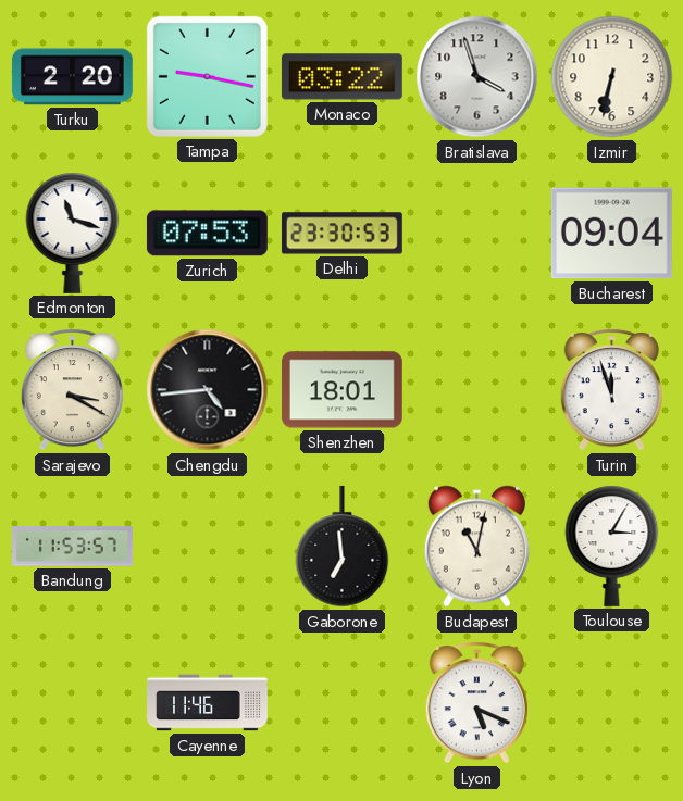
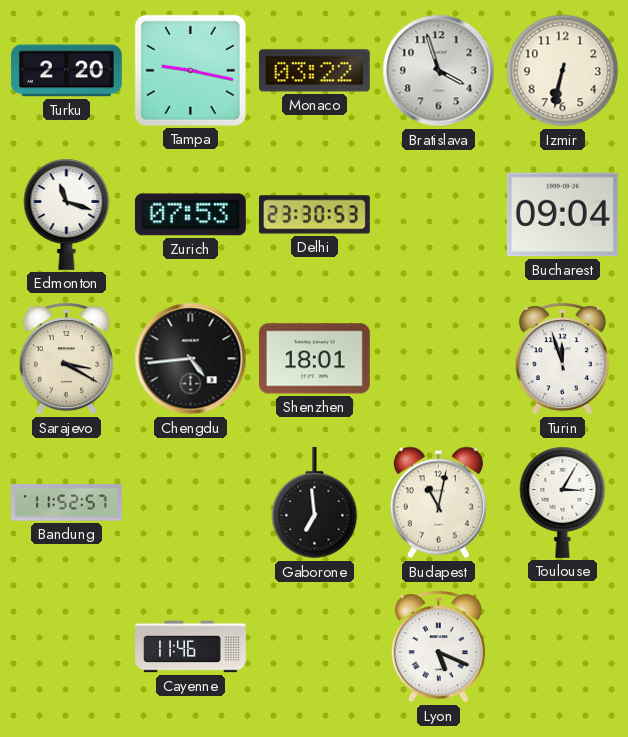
Bandung: 11:53 -> 11:52 (67, 503)
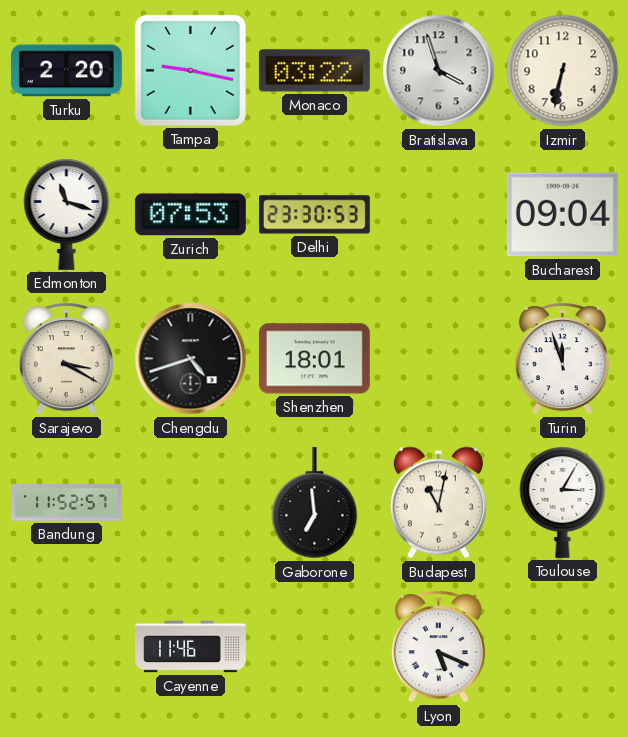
Chengdu: 4:44 -> 4:42 (191, 359)
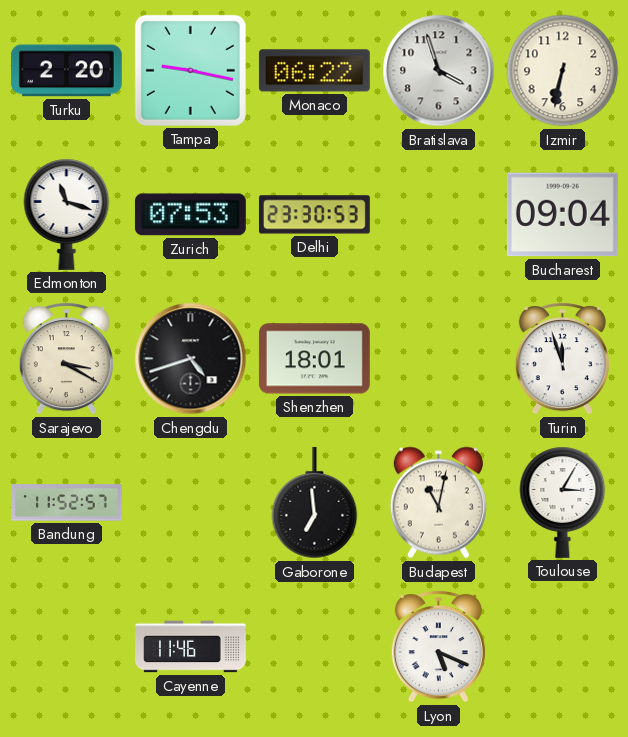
Monaco: 03:22 -> 06:22 (314, 71)
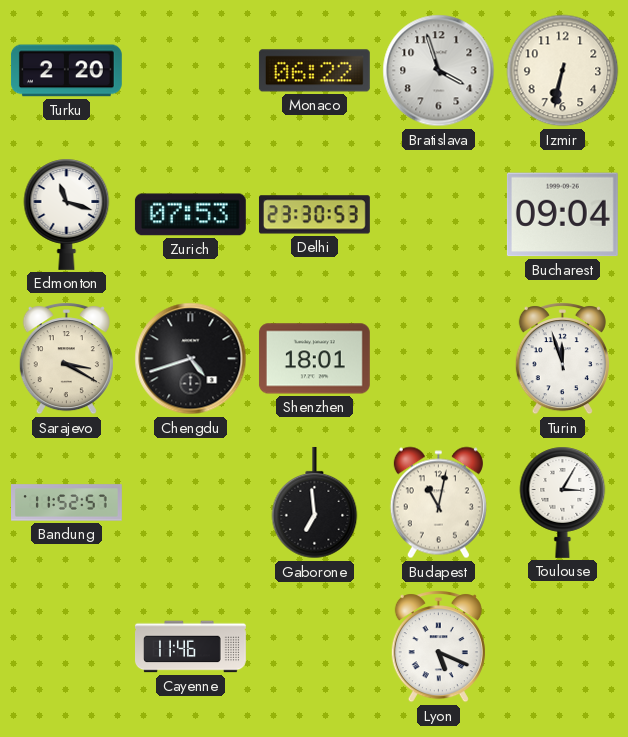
Tampa: 9:17 -> none (190, 70)
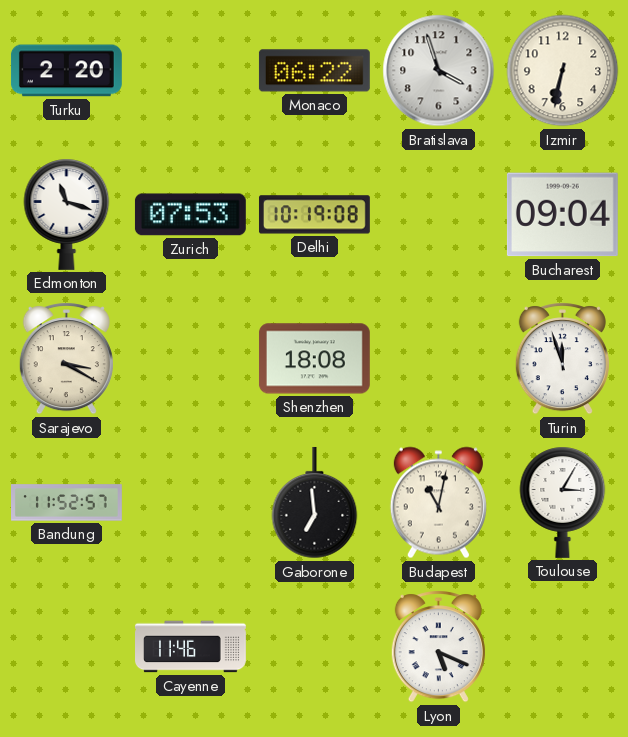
Delhi: 23:30 -> 10:19 (314, 215)
Chengdu: 4:42 -> none (191, 359)
Shenzhen: 18:01 -> 18:08 (314, 359)
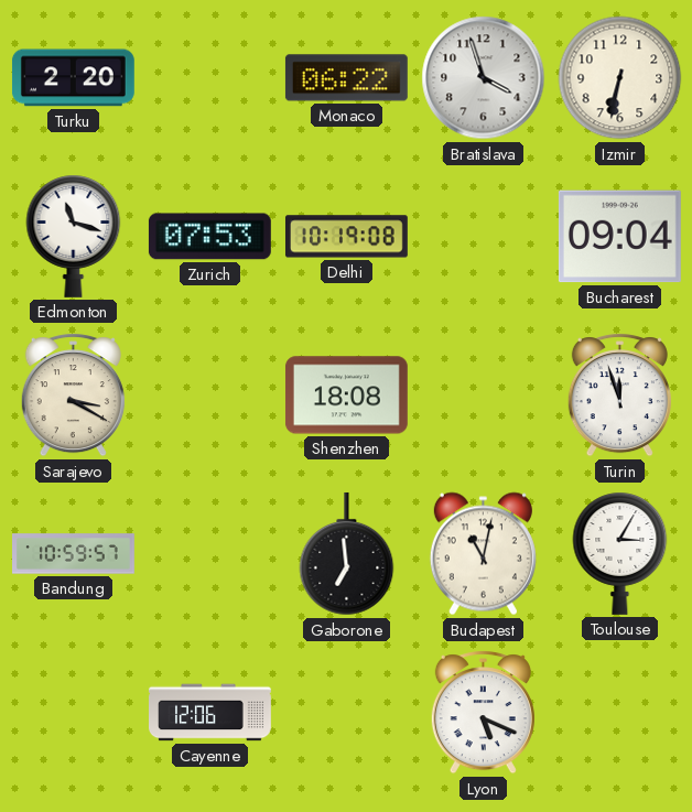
Bandung: 11:52 -> 10:59 (74, 554)
Cayenne: 11:46 -> 12:06 (210, 713)
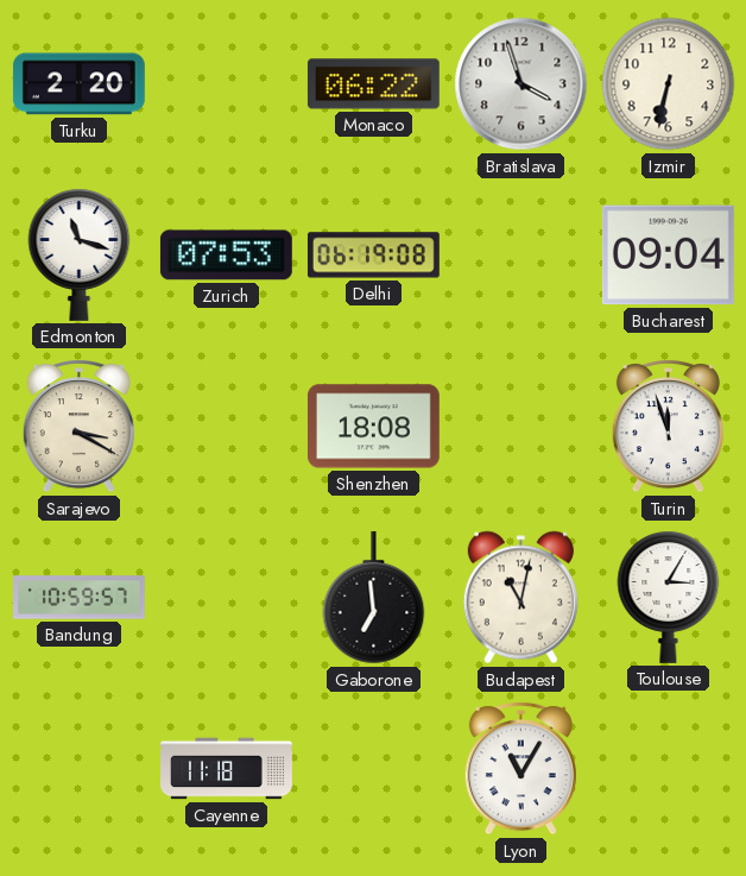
Delhi: 10:19 -> 06:19 (373, 256)
Cayenne: 12:06 -> 11:18 (227, 769)
Lyon: 5:19 -> 11:05 (520, 769)
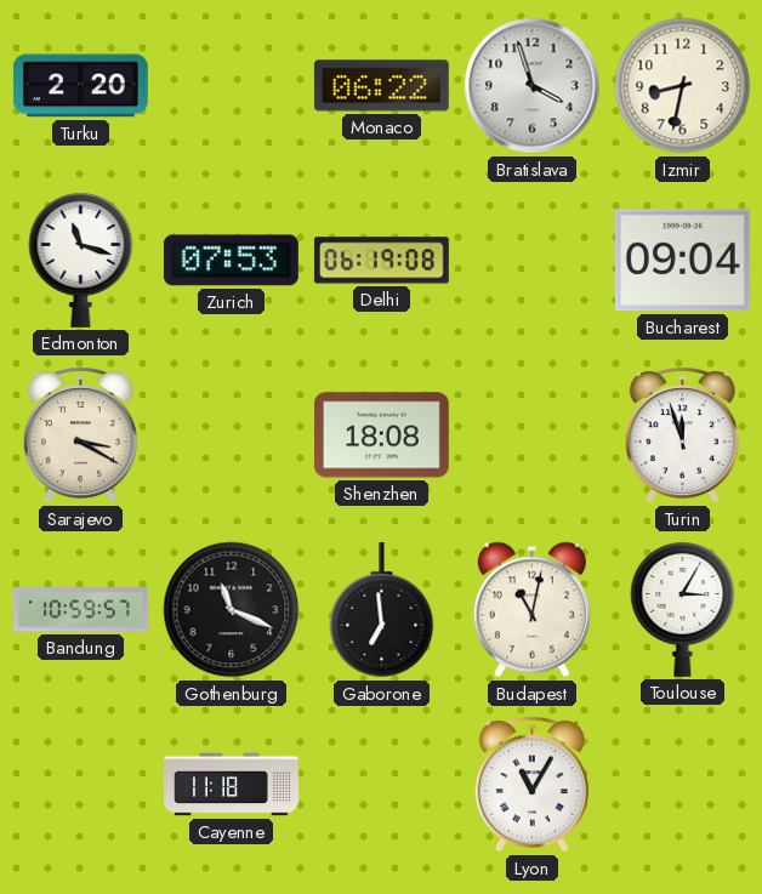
Izmir: 6:32 -> 8:32 (683, 86)
Gothenburg: none -> 11:19 (232, 610)
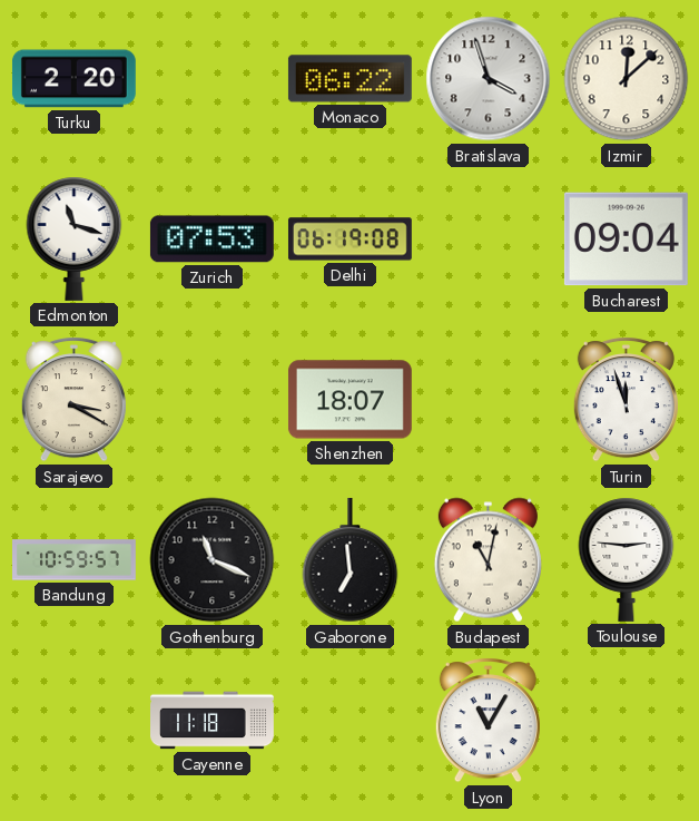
Izmir: 8:32 -> 12:08 (627, 79)
Shenzhen: 18:08 -> 18:07 (349, 400)
Toulouse: 3:05 -> 2:46 (627, 559)
